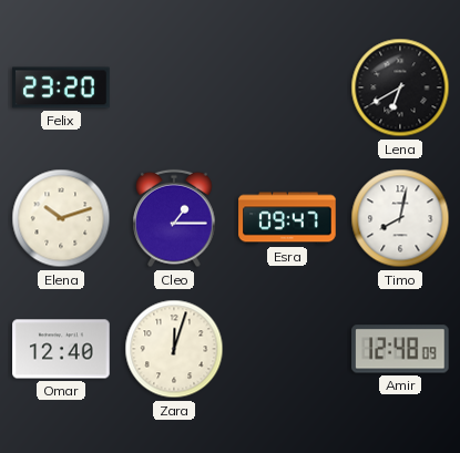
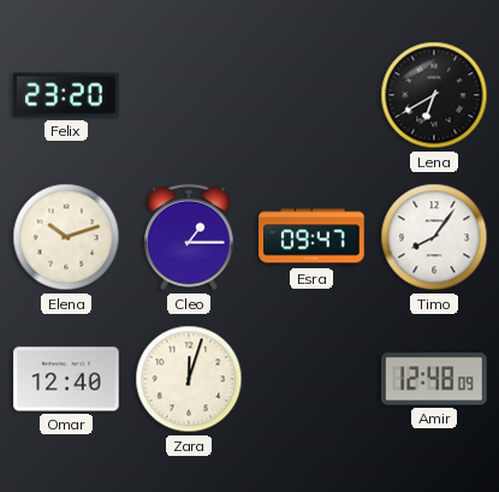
Timo: 8:02 -> 8:06 (434, 237)
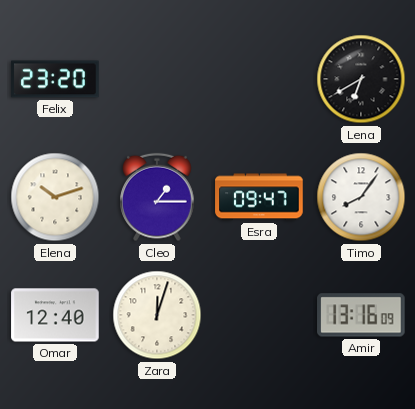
Amir: 12:48 -> 13:16 (361, 315)
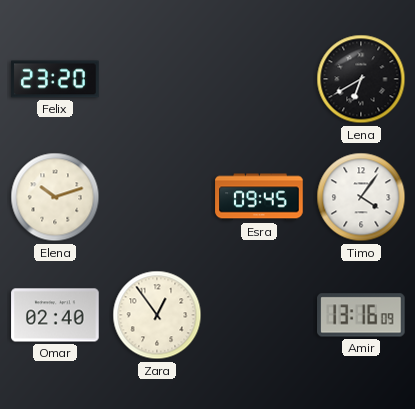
Cleo: 1:15 -> none (158, 197)
Esra: 09:47 -> 09:45 (259, 197)
Timo: 8:06 -> 4:06 (361, 197)
Omar: 12:40 -> 02:40 (55, 315)
Zara: 12:03 -> 12:54 (157, 315)
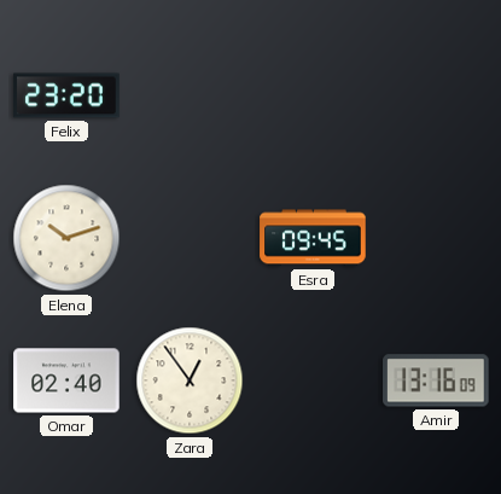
Lena: 6:40 -> none (361, 79)
Timo: 4:06 -> none (361, 197)
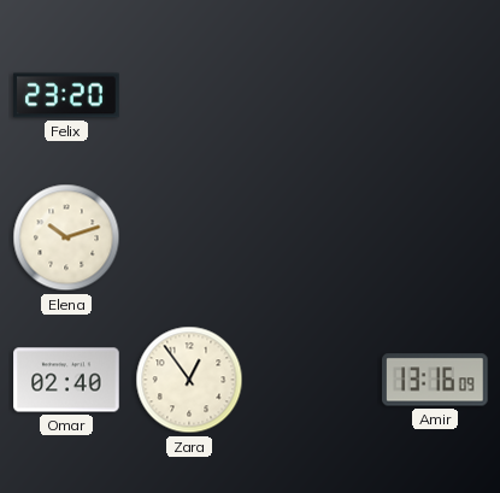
Esra: 09:45 -> none (313, 238)
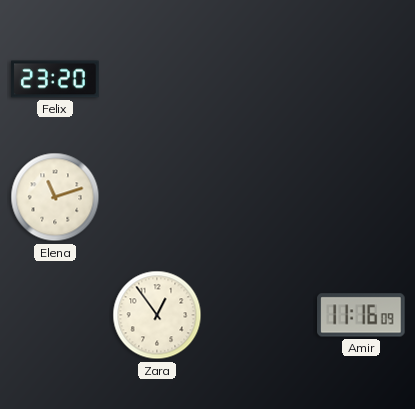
Elena: 10:12 -> 11:12 (55, 197)
Omar: 02:40 -> none (66, 380)
Amir: 13:16 -> 11:16 (361, 315)
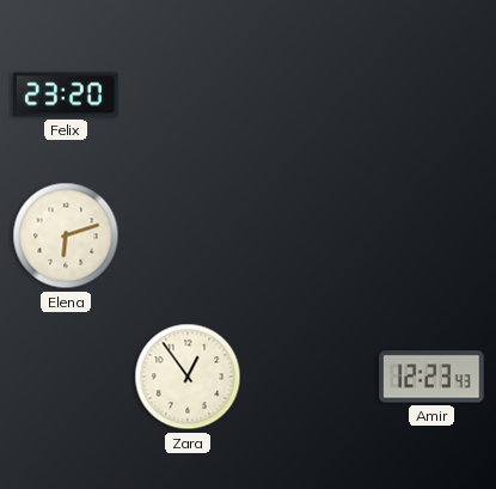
Elena: 11:12 -> 6:12 (66, 236)
Amir: 11:16 -> 12:23 (431, 377)
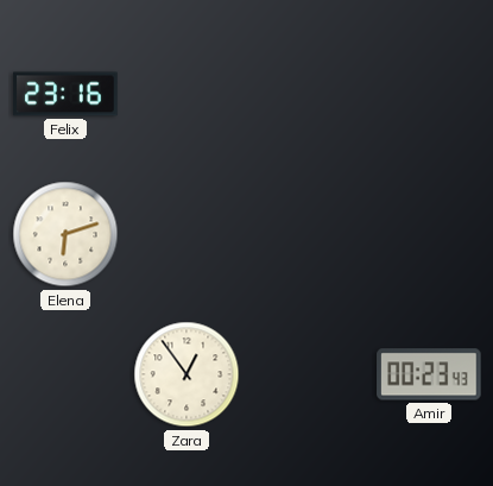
Felix: 23:20 -> 23:16 (65, 94)
Amir: 12:23 -> 00:23 (429, 374)
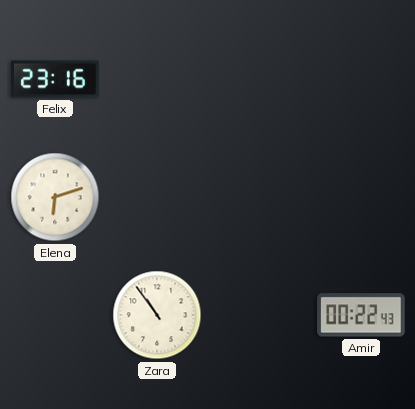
Zara: 12:54 -> 10:54 (157, 315)
Amir: 00:23 -> 00:22 (361, 315)
